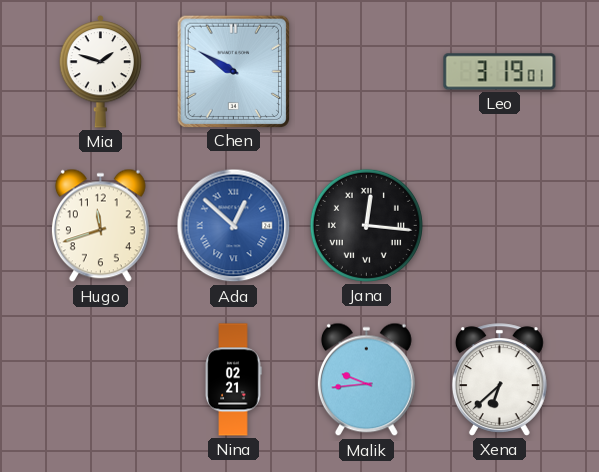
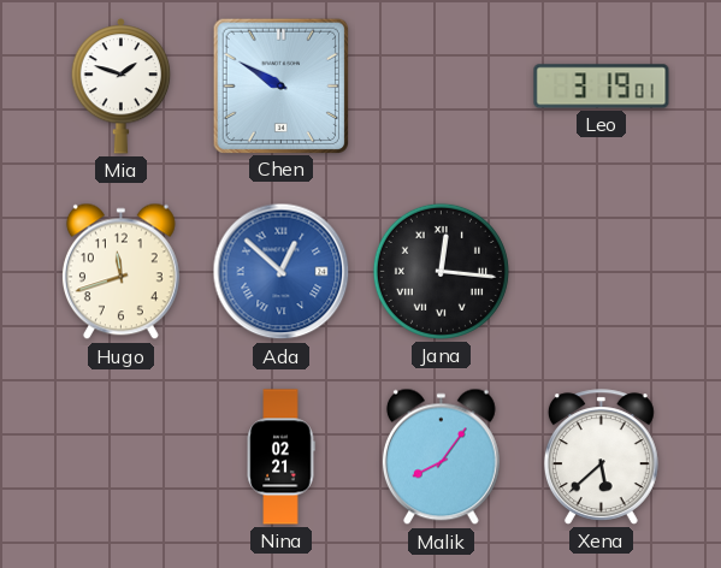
Malik: 9:44 -> 8:06 (441, 457)
Xena: 6:38 -> 5:38 (601, 457)
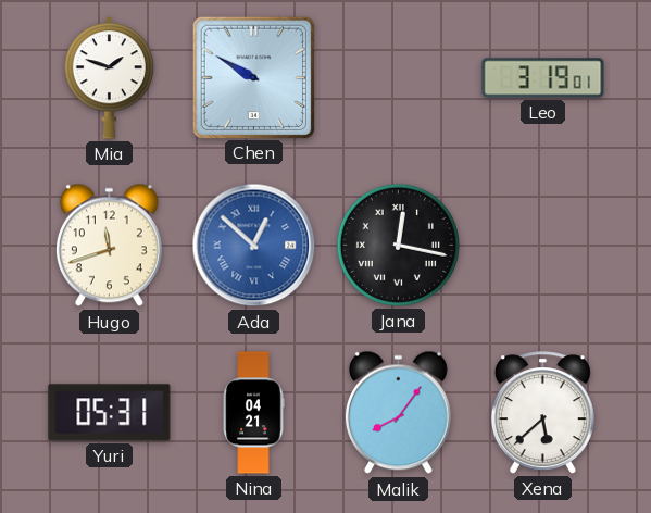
Jana: 12:16 -> 12:17 (398, 245)
Yuri: none -> 05:31 (110, 413)
Nina: 02:21 -> 04:21 (253, 413)
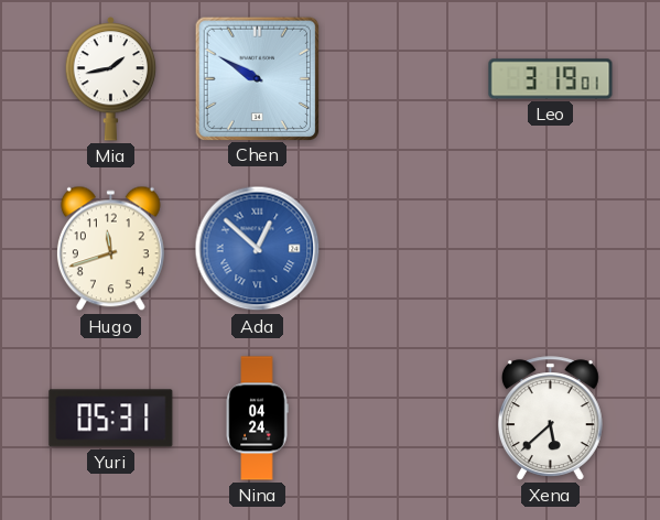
Mia: 1:48 -> 1:43 (111, 79)
Jana: 12:17 -> none (398, 245)
Nina: 04:21 -> 04:24 (257, 419)
Malik: 8:06 -> none (398, 413)
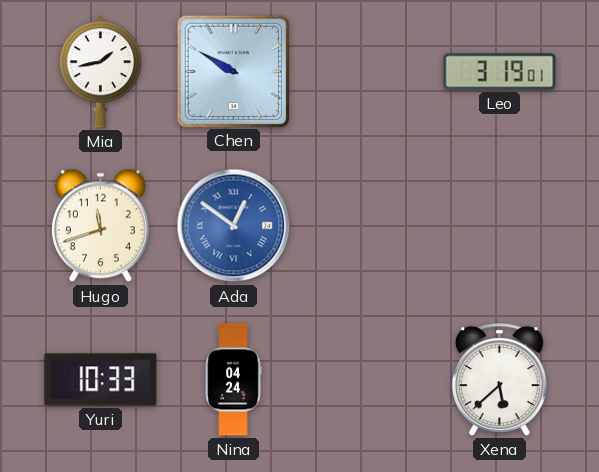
Ada: 12:52 -> 12:51 (234, 226)
Yuri: 05:31 -> 10:33 (101, 380)
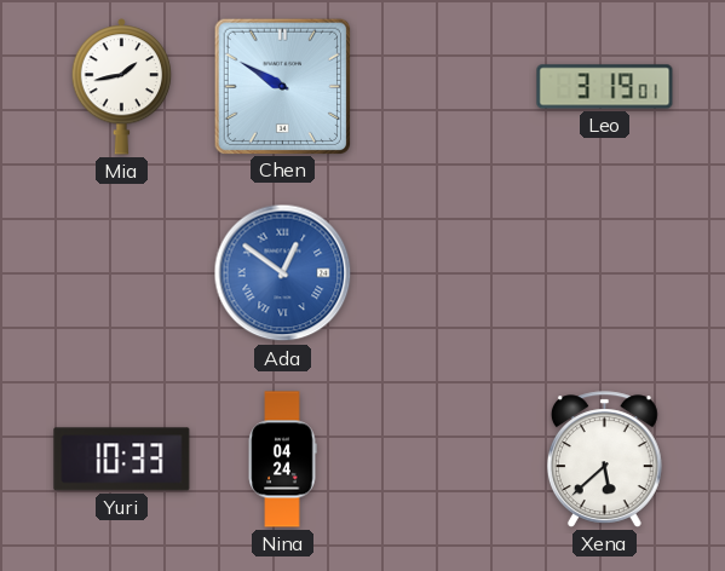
Hugo: 11:42 -> none (100, 226)
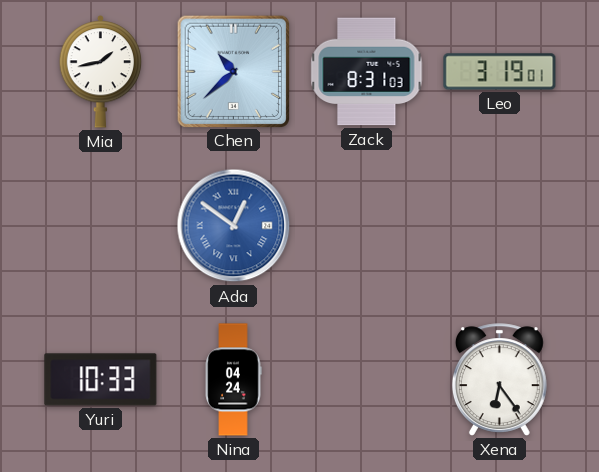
Chen: 9:50 -> 10:38 (233, 71)
Zack: none -> 8:31 (367, 72)
Xena: 5:38 -> 6:24 (499, 380)
